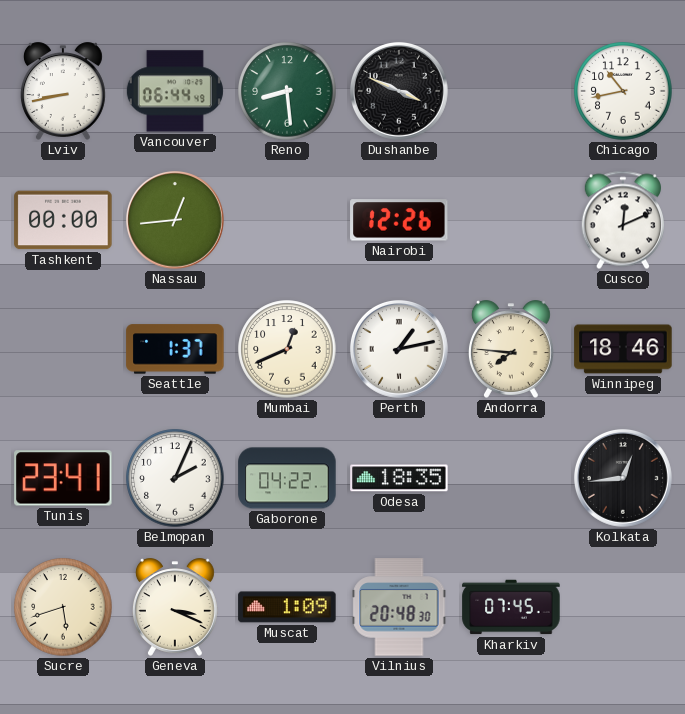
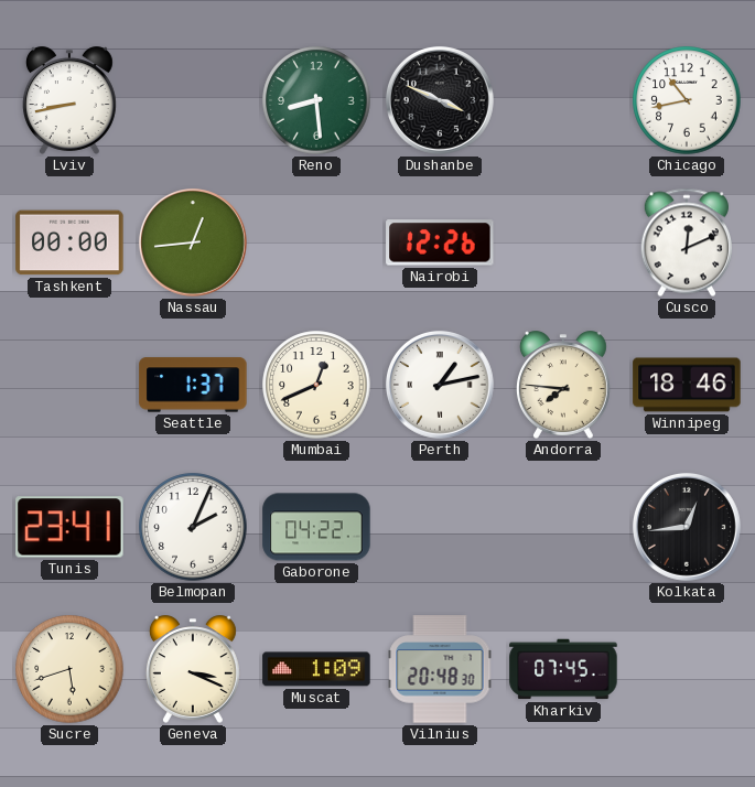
Vancouver: 06:44 -> none (175, 91)
Odesa: 18:35 -> none (399, 478)
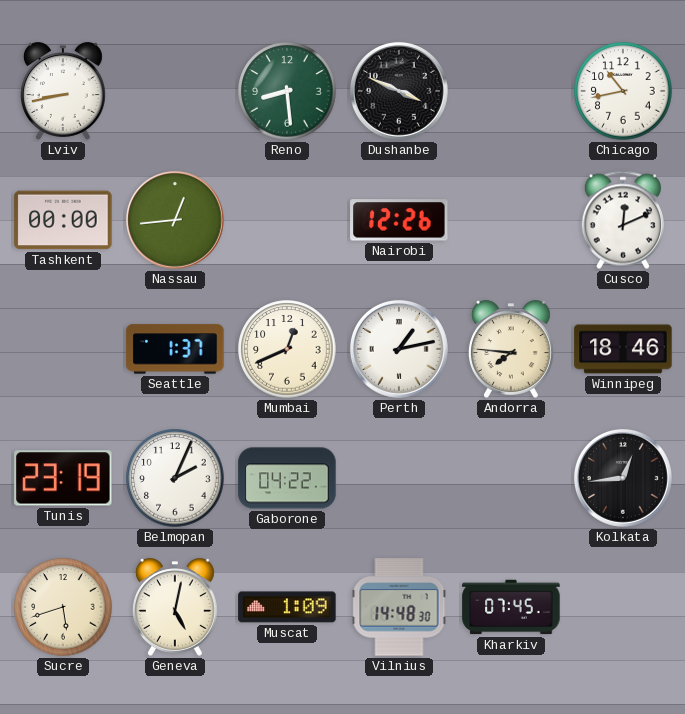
Tunis: 23:41 -> 23:19 (63, 478)
Geneva: 3:19 -> 5:02 (175, 607)
Vilnius: 20:48 -> 14:48 (399, 607)
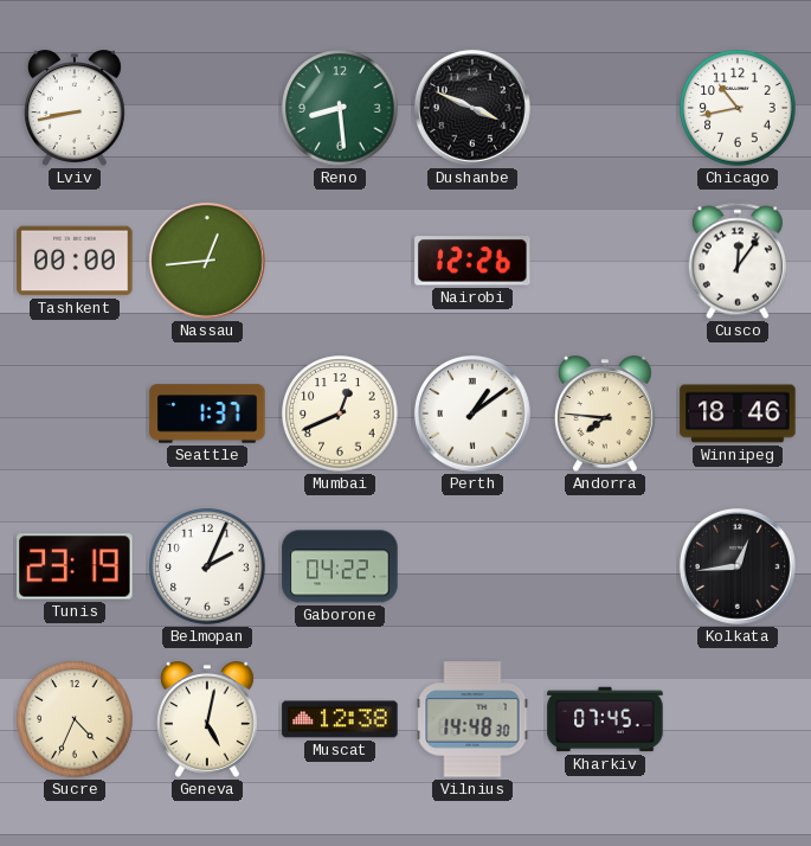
Cusco: 12:11 -> 12:06 (738, 261)
Perth: 1:13 -> 1:09 (472, 414)
Sucre: 5:42 -> 4:34 (75, 719)
Muscat: 1:09 -> 12:38 (340, 719)
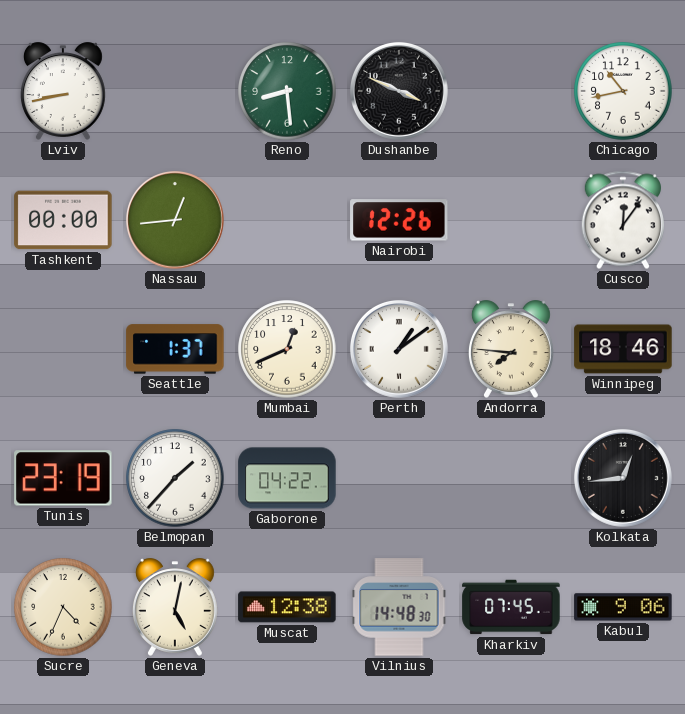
Belmopan: 2:04 -> 1:37 (175, 478)
Kabul: none -> 9:06 (623, 607)
